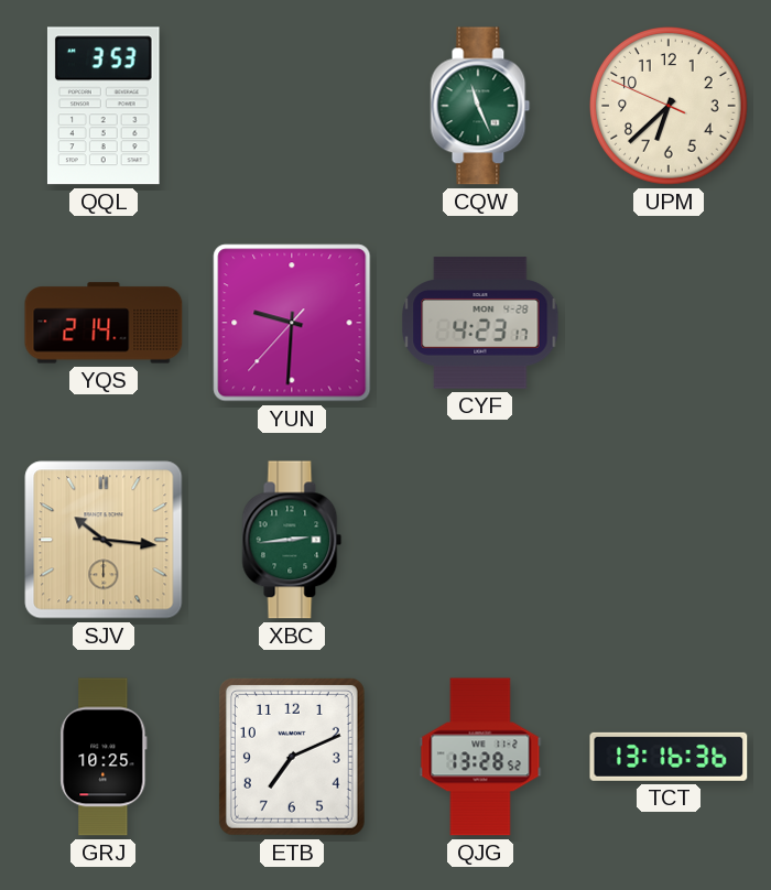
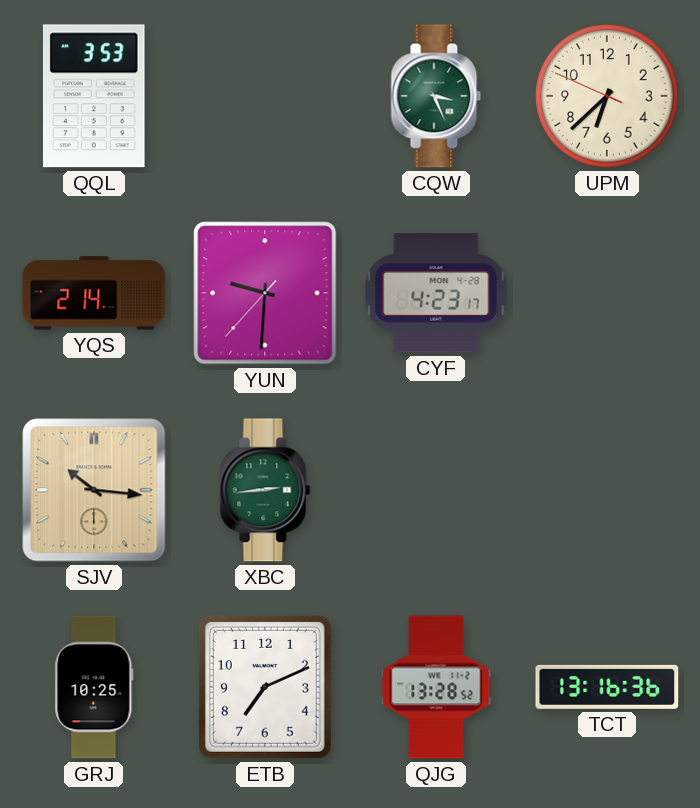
CQW: 11:26 -> 3:26 (436, 96)
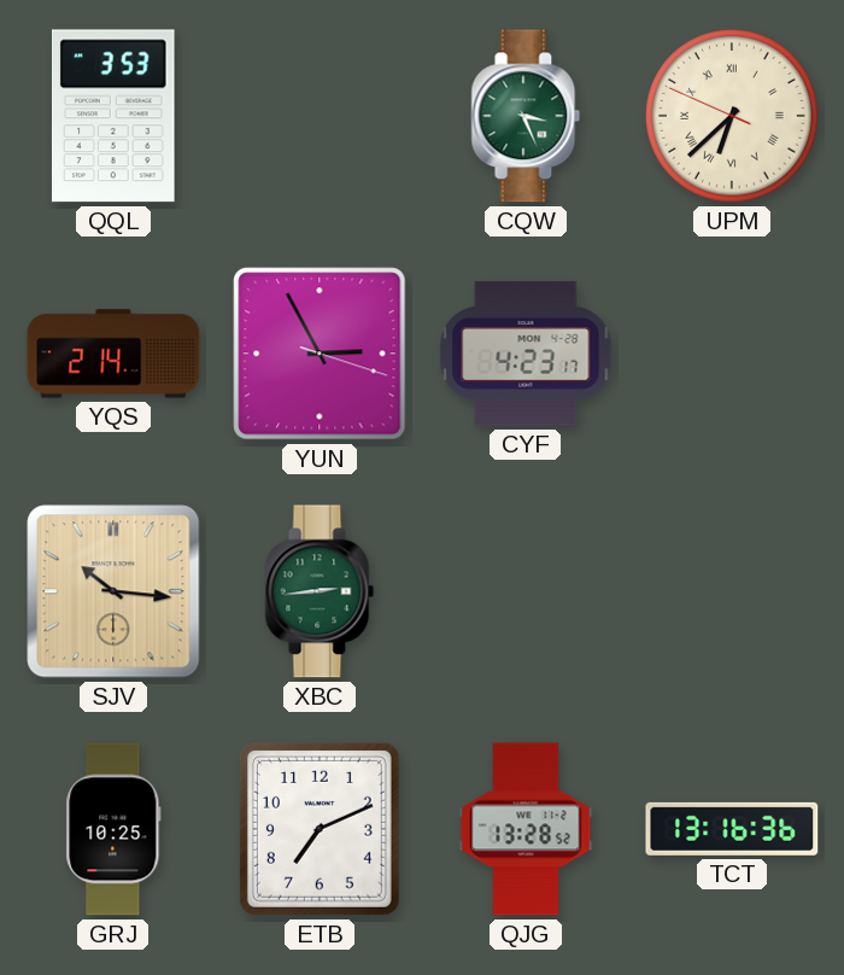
UPM numerals: Arabic -> Roman (733, 117)
YUN: 9:30 -> 2:55 (320, 354)
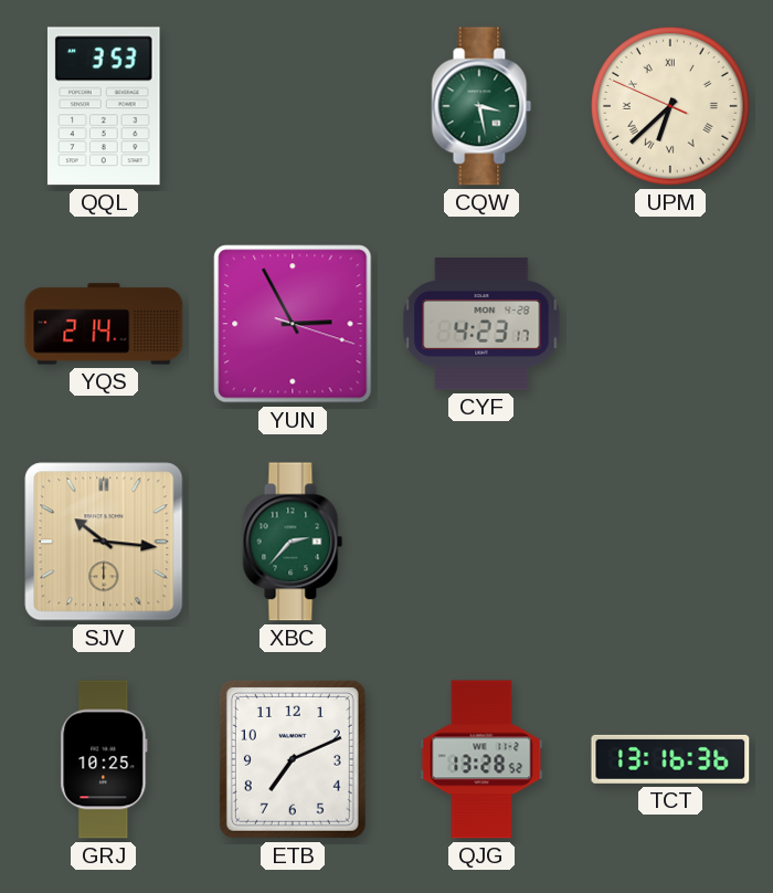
CQW: 3:26 -> 3:28 (481, 106)
XBC: 2:44 -> 2:37 (293, 542)
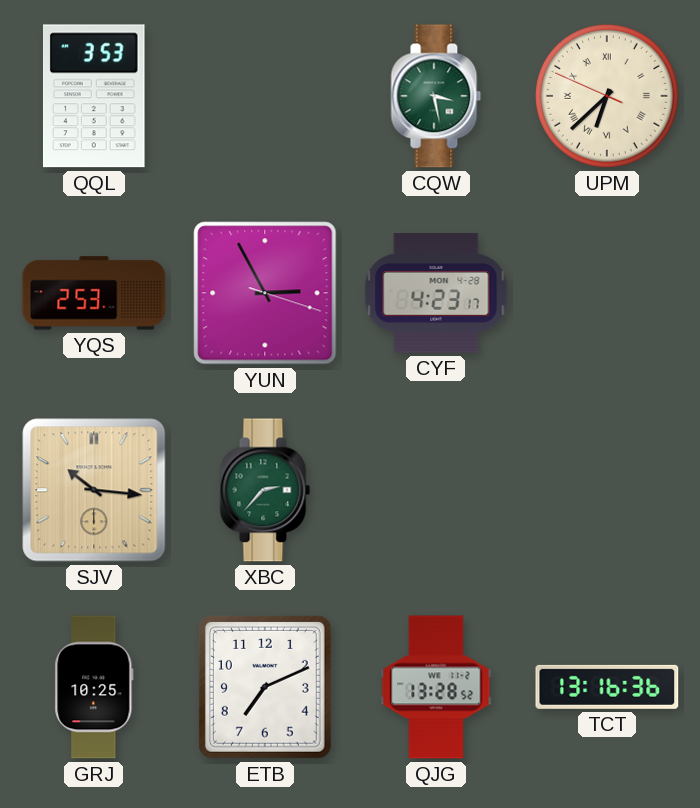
YQS: 2:14 -> 2:53 (94, 293)
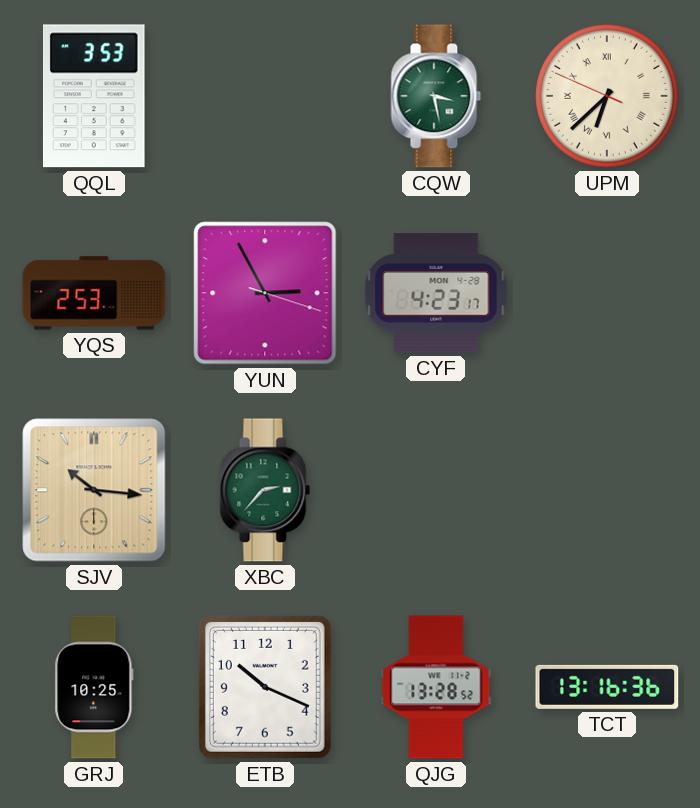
ETB: 7:11 -> 10:19 (265, 687)
